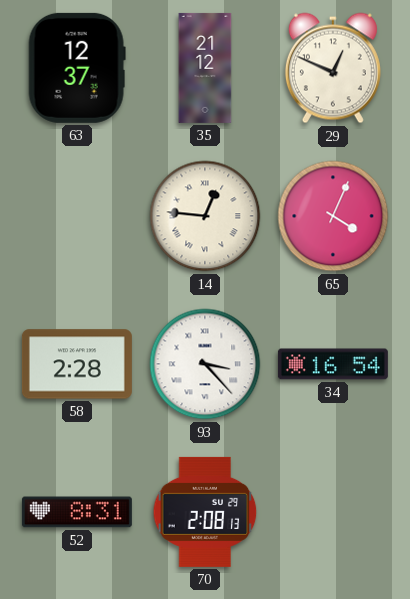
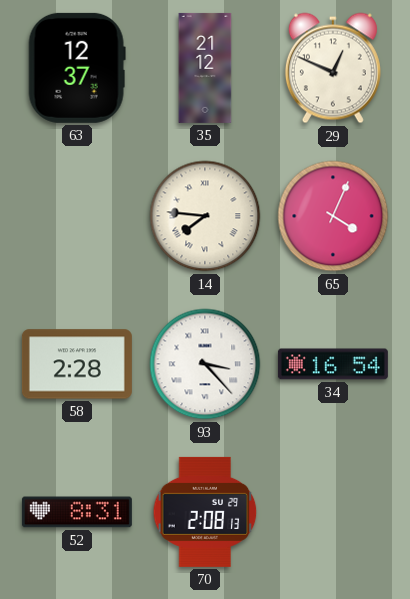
14: 12:46 -> 7:46 (205, 216)
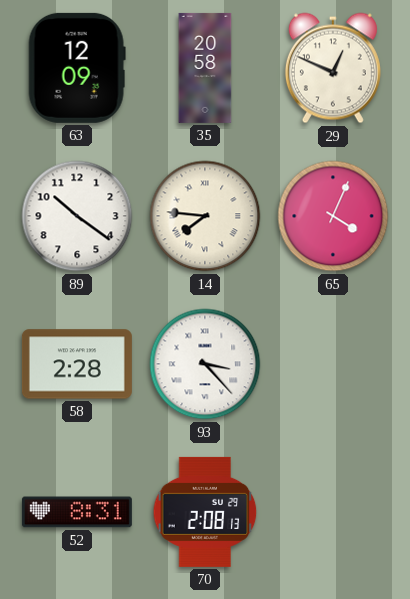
63: 12:37 -> 12:09 (77, 68)
35: 21:12 -> 20:58 (205, 68)
89: none -> 10:21 (77, 216)
34: 16:54 -> none (333, 364)
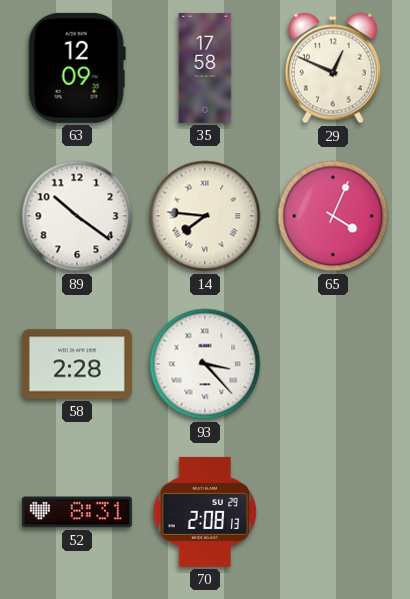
35: 20:58 -> 17:58 (205, 68)
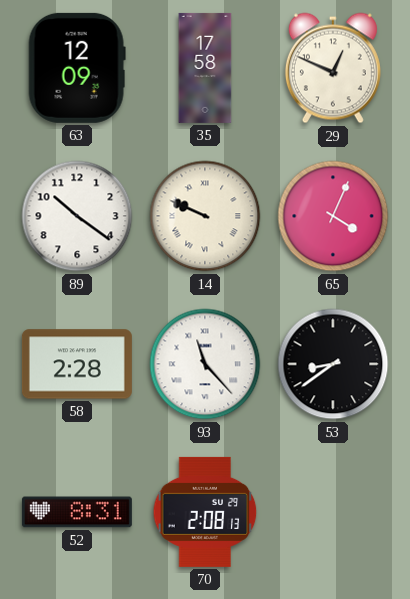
14: 7:46 -> 9:49 (205, 216)
93: 3:23 -> 11:23 (205, 364)
53: none -> 8:39 (333, 364)
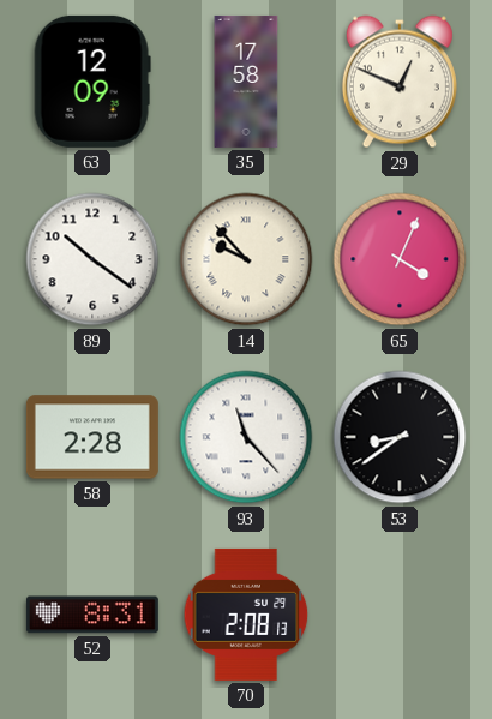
14: 9:49 -> 9:53 (246, 259)
